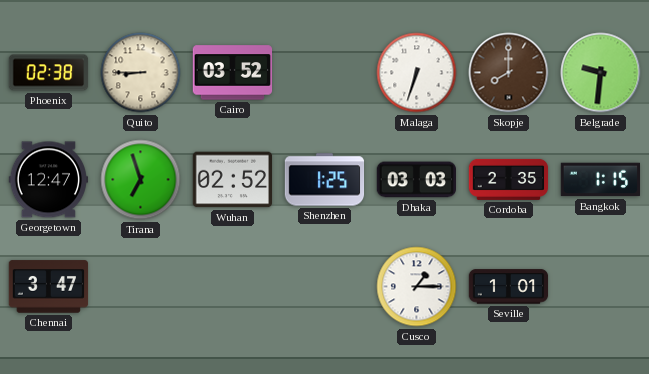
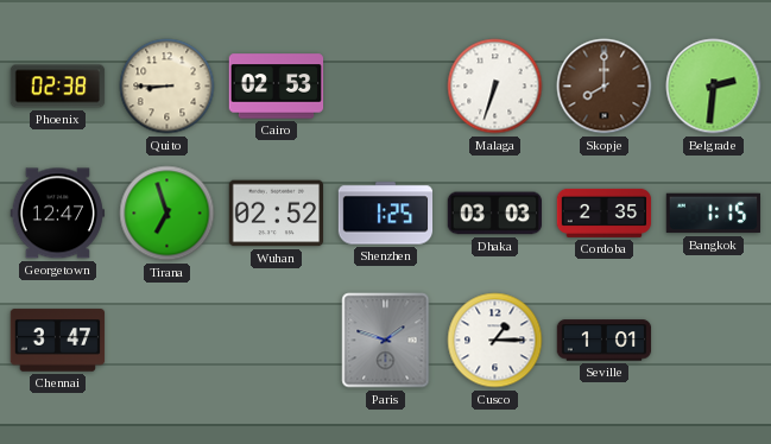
Cairo: 03:52 -> 02:53 (277, 87)
Belgrade: 9:31 -> 2:31 (714, 87)
Paris: none -> 1:48 (386, 341)
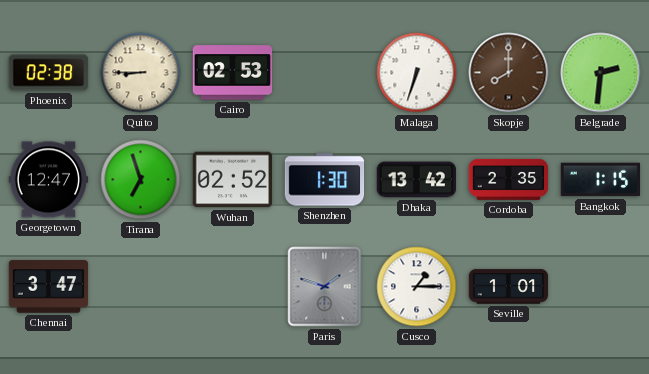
Shenzhen: 1:25 -> 1:30 (325, 180)
Dhaka: 03:03 -> 13:42 (416, 180)
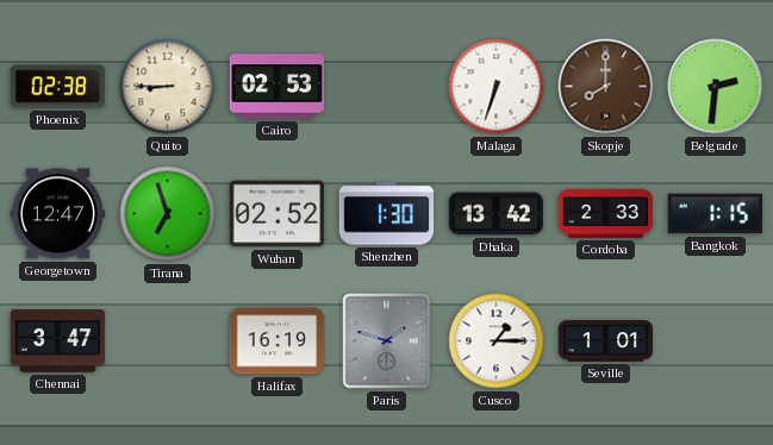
Cordoba: 2:35 -> 2:33 (606, 213)
Halifax: none -> 16:19 (278, 341)
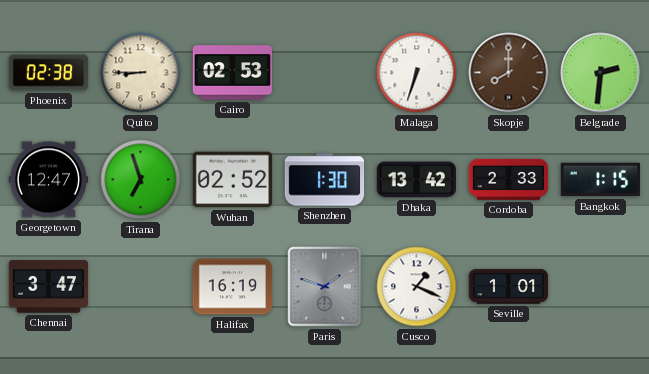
Cusco: 1:15 -> 1:19 (417, 287)
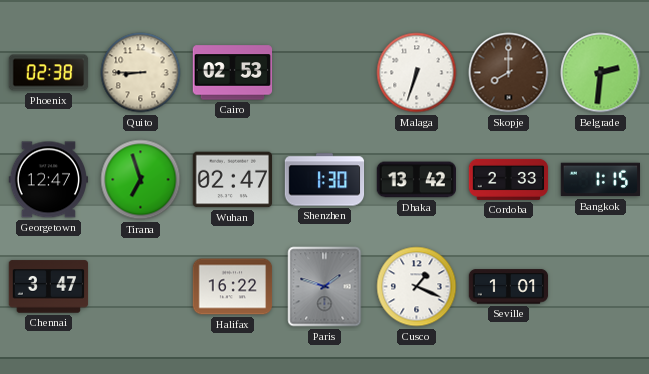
Wuhan: 02:52 -> 02:47 (233, 180)
Halifax: 16:19 -> 16:22 (233, 287)
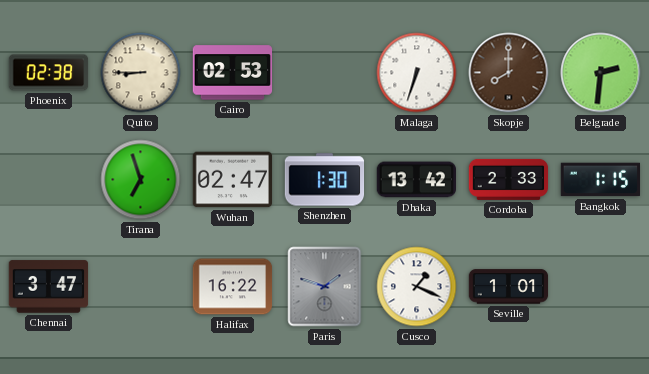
Georgetown: 12:47 -> none (48, 180)
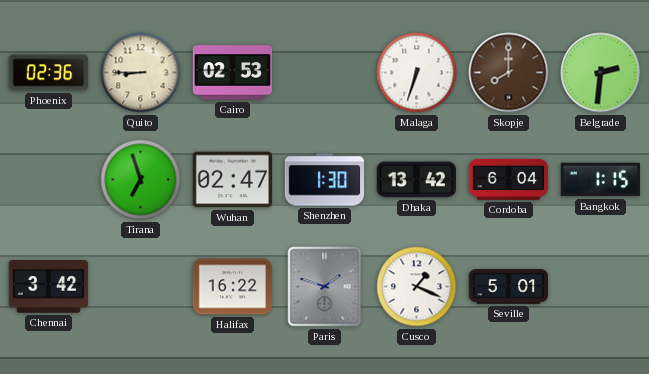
Phoenix: 02:38 -> 02:36 (49, 73)
Cordoba: 2:33 -> 6:04 (509, 179)
Chennai: 3:47 -> 3:42 (49, 287)
Seville: 1:01 -> 5:01 (509, 287)
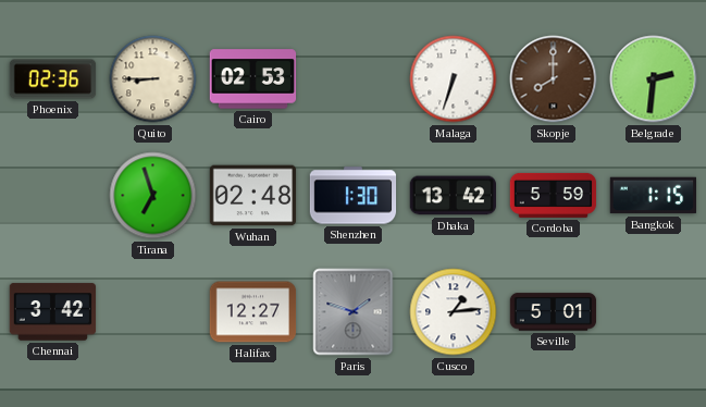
Wuhan: 02:47 -> 02:48 (253, 196)
Cordoba: 6:04 -> 5:59 (554, 195)
Halifax: 16:22 -> 12:27 (253, 312)
Cusco: 1:19 -> 1:14 (454, 312)
